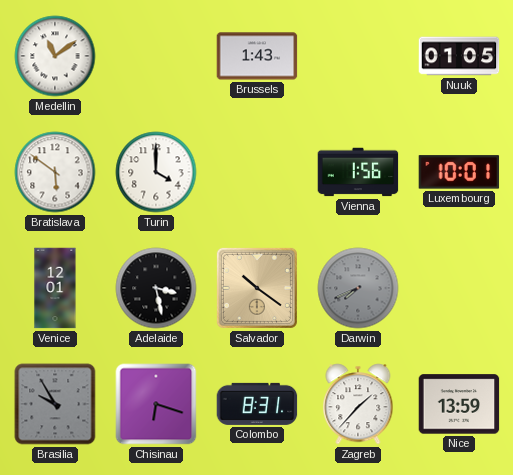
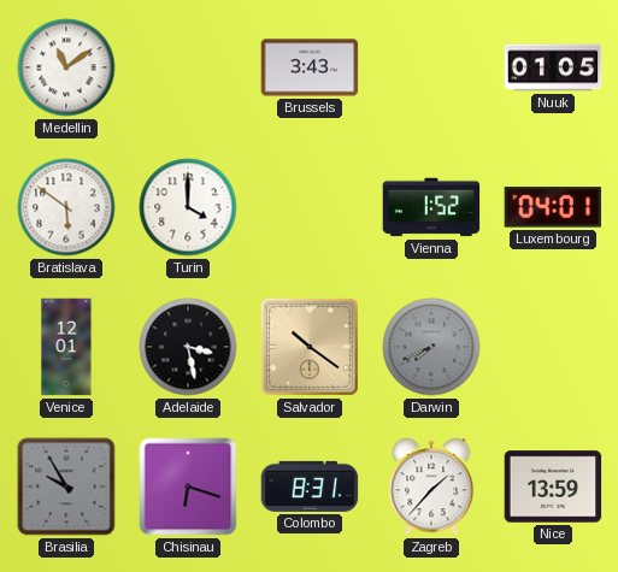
Brussels: 1:43 -> 3:43 (310, 67)
Vienna: 1:56 -> 1:52 (431, 207)
Luxembourg: 10:01 -> 04:01 (553, 207)
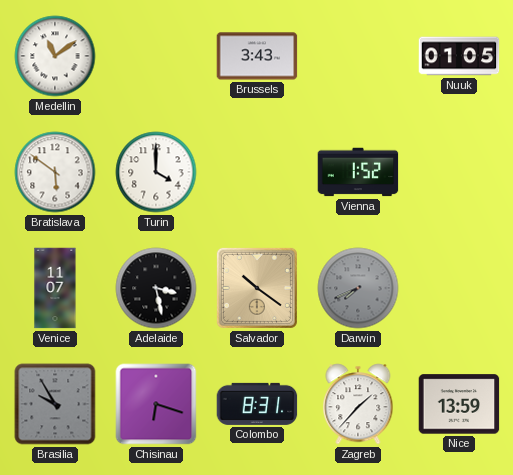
Luxembourg: 04:01 -> none (553, 207)
Venice: 12:01 -> 11:07 (55, 288)
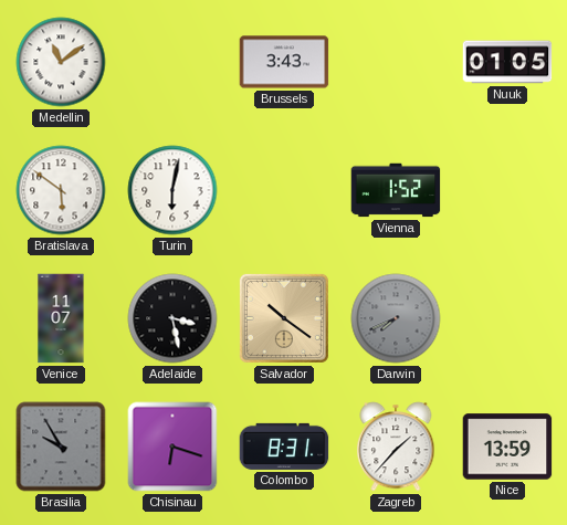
Turin: 4:00 -> 6:02 (172, 190)
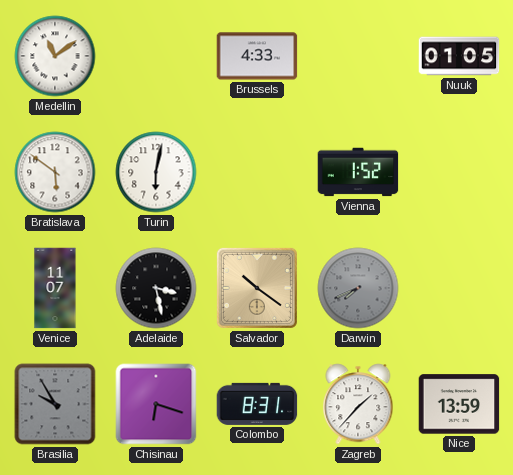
Brussels: 3:43 -> 4:33 (257, 56)
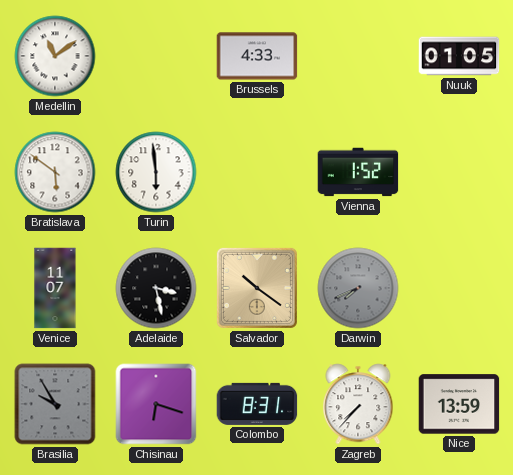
Turin: 6:02 -> 5:59 (156, 172)
Zagreb: 1:37 -> 7:37 (358, 404)
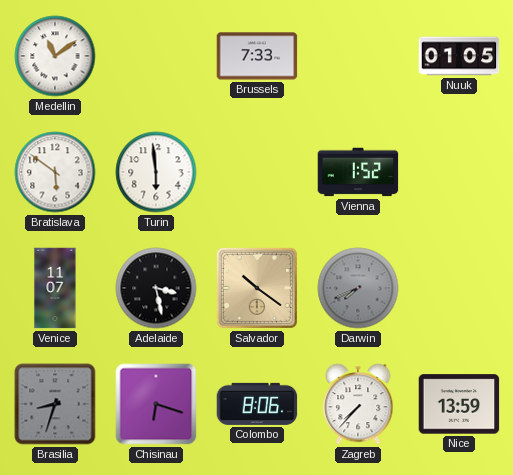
Brussels: 4:33 -> 7:33 (257, 56)
Brasilia: 9:55 -> 8:33 (55, 404)
Colombo: 8:31 -> 8:06 (257, 404)
